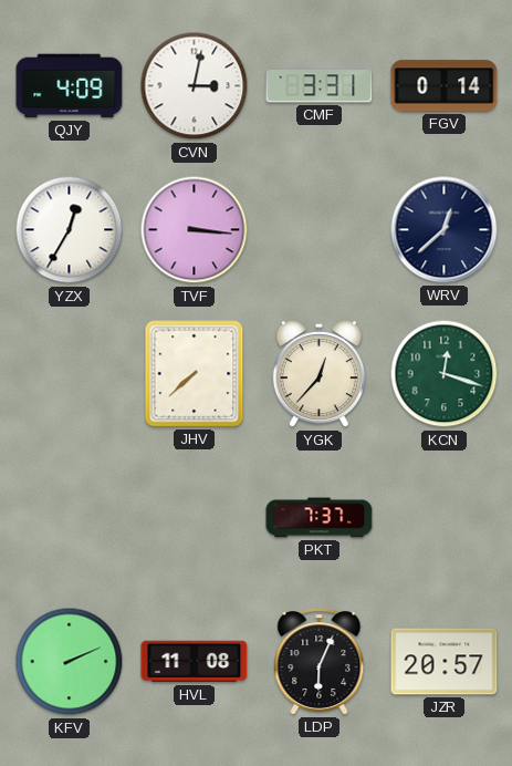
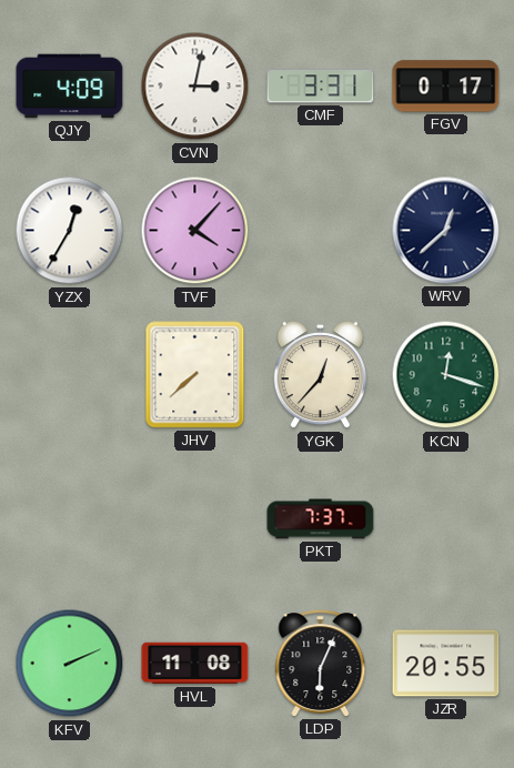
FGV: 0:14 -> 0:17 (446, 87)
TVF: 3:16 -> 4:07 (195, 231)
JZR: 20:57 -> 20:55 (446, 664)
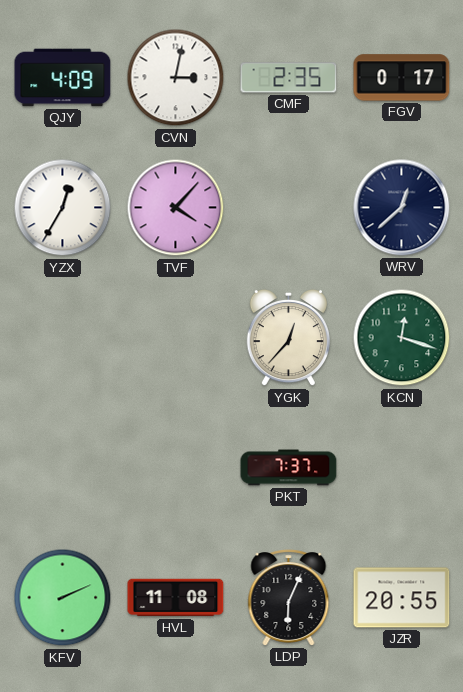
CMF: 3:31 -> 2:35 (289, 78)
JHV: 7:38 -> none (195, 375)
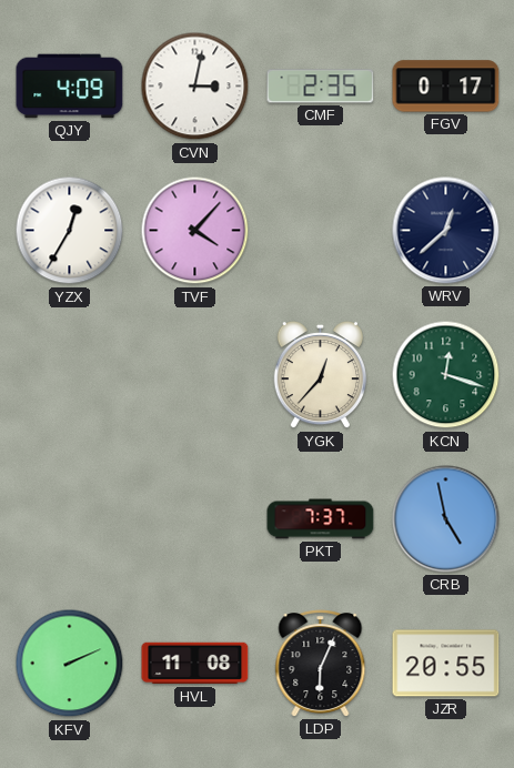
CRB: none -> 4:58 (446, 519)
